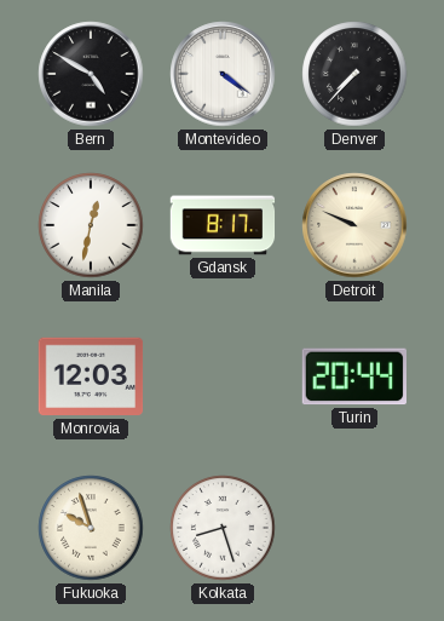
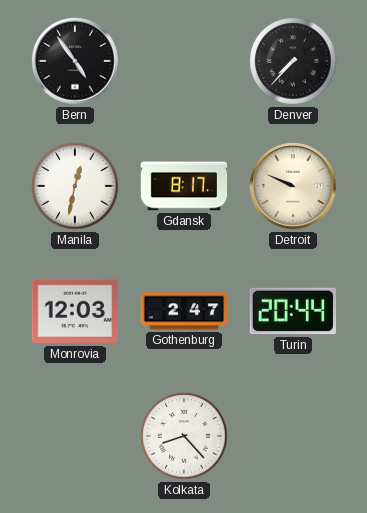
Bern: 4:50 -> 4:54 (75, 61)
Montevideo: 4:21 -> none (223, 74)
Gothenburg: none -> 2:47 (184, 311)
Fukuoka: 9:57 -> none (91, 528)
Kolkata: 8:27 -> 8:23 (184, 436)
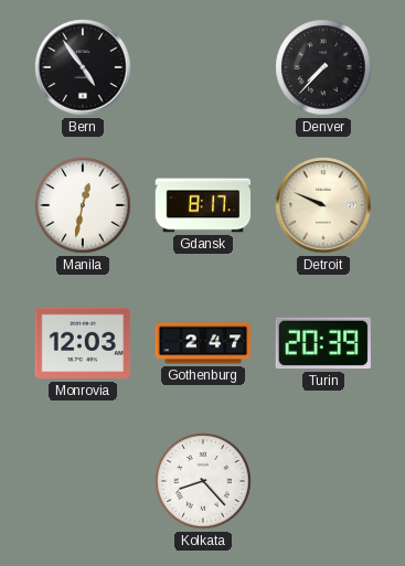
Turin: 20:44 -> 20:39 (322, 343)
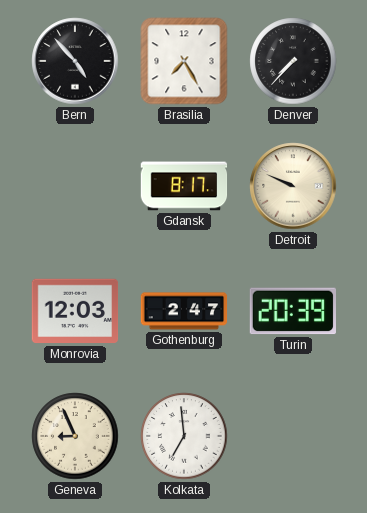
Bern: 4:54 -> 4:53 (75, 61)
Brasilia: none -> 7:25 (184, 61)
Manila: 12:32 -> none (83, 205)
Geneva: none -> 8:56 (75, 436)
Kolkata: 8:23 -> 6:59 (184, 436)
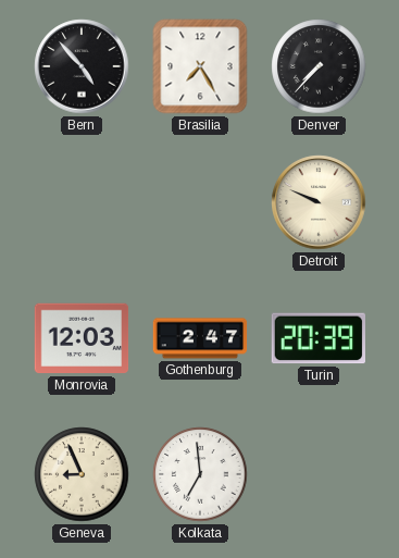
Gdansk: 8:17 -> none (184, 186)
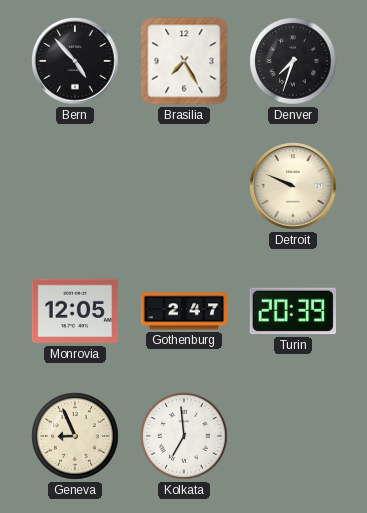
Denver: 7:37 -> 7:33 (293, 61)
Monrovia: 12:03 -> 12:05 (75, 311)
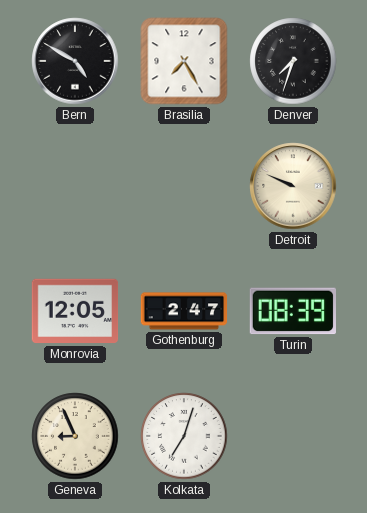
Bern: 4:53 -> 4:50 (75, 61)
Turin: 20:39 -> 08:39 (292, 311)
Kolkata: 6:59 -> 7:03 (184, 436)
